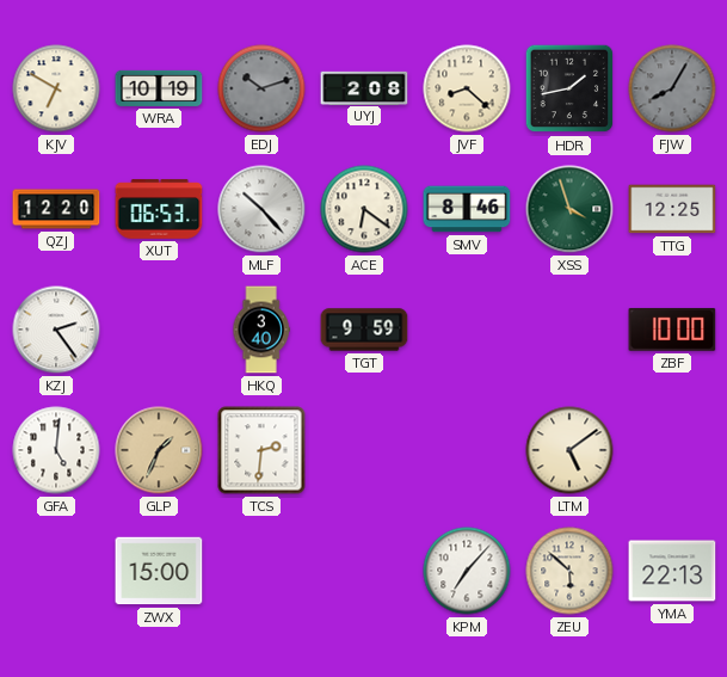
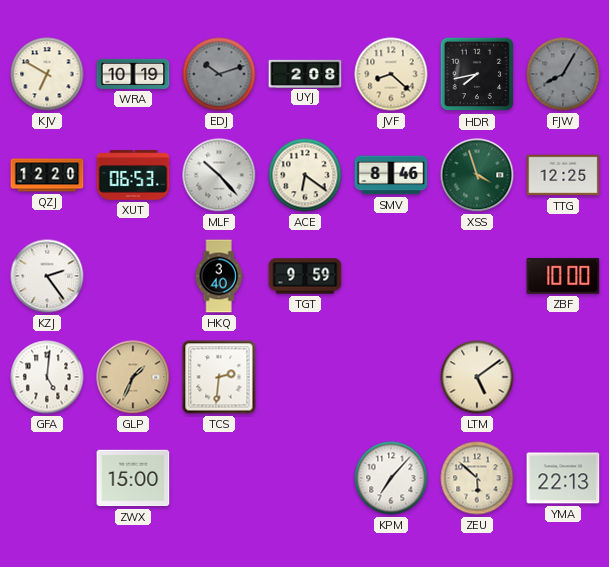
HDR: 1:43 -> 7:43 (477, 74)
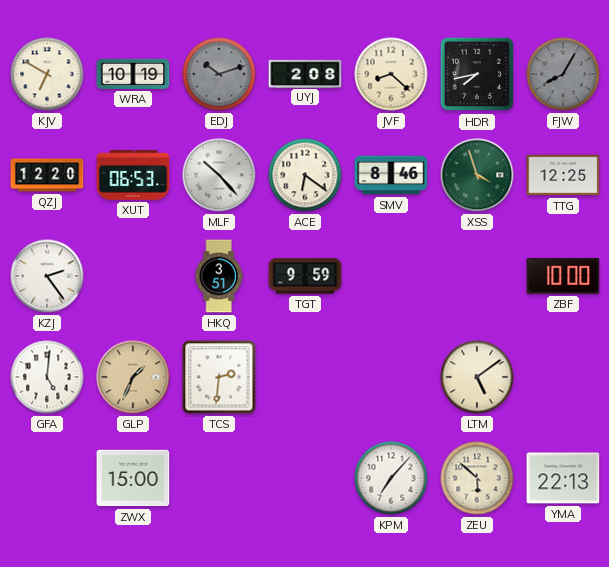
HKQ: 3:40 -> 3:51 (219, 276)
